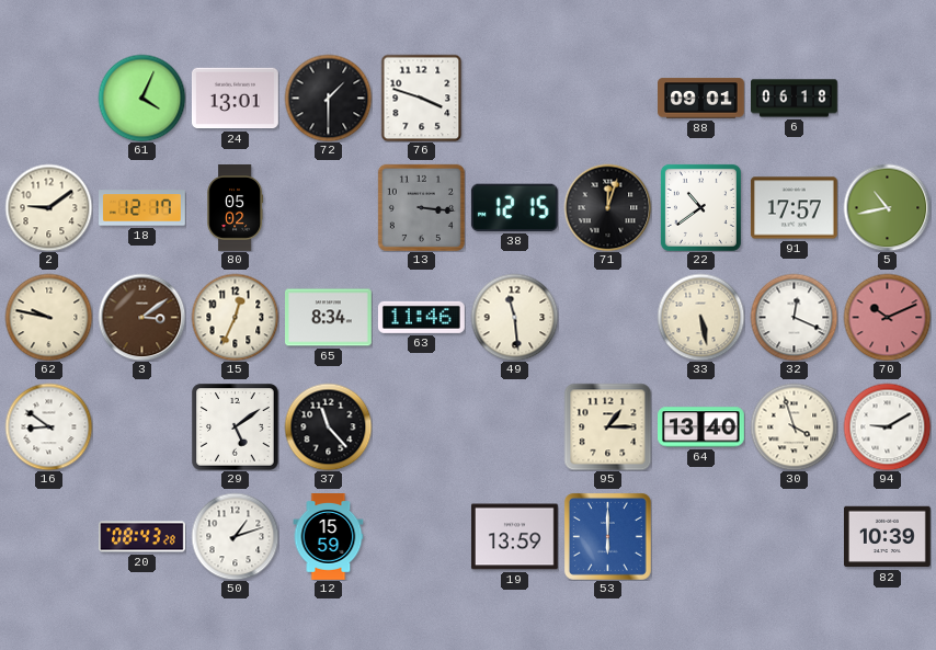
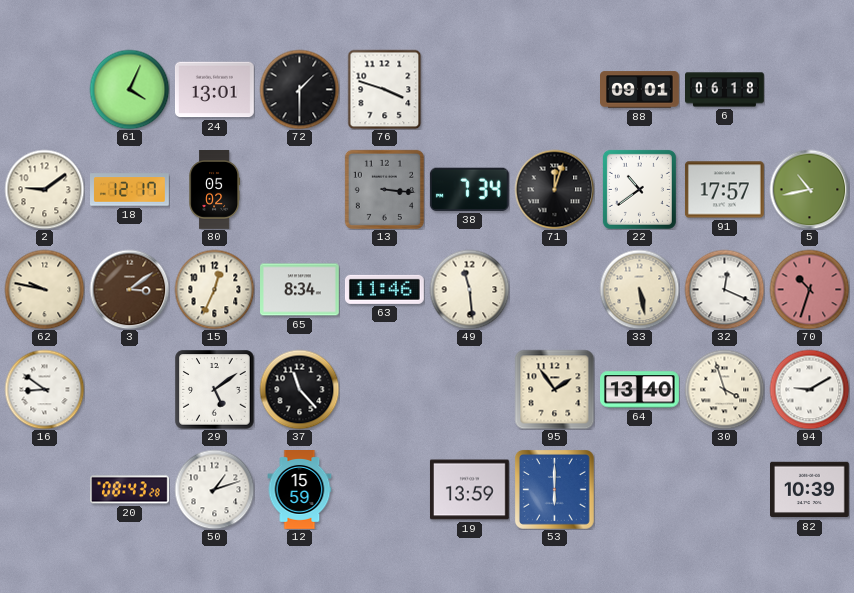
38: 12:15 -> 7:34 (469, 189)
70: 10:11 -> 10:33 (809, 289)
95: 1:15 -> 1:54 (554, 389)
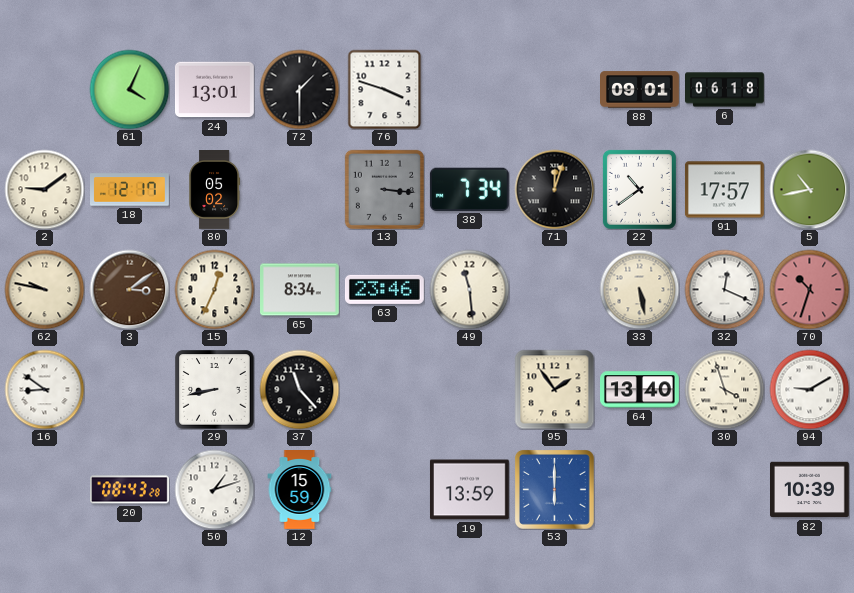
63: 11:46 -> 23:46 (384, 289)
29: 5:09 -> 8:43 (214, 390)
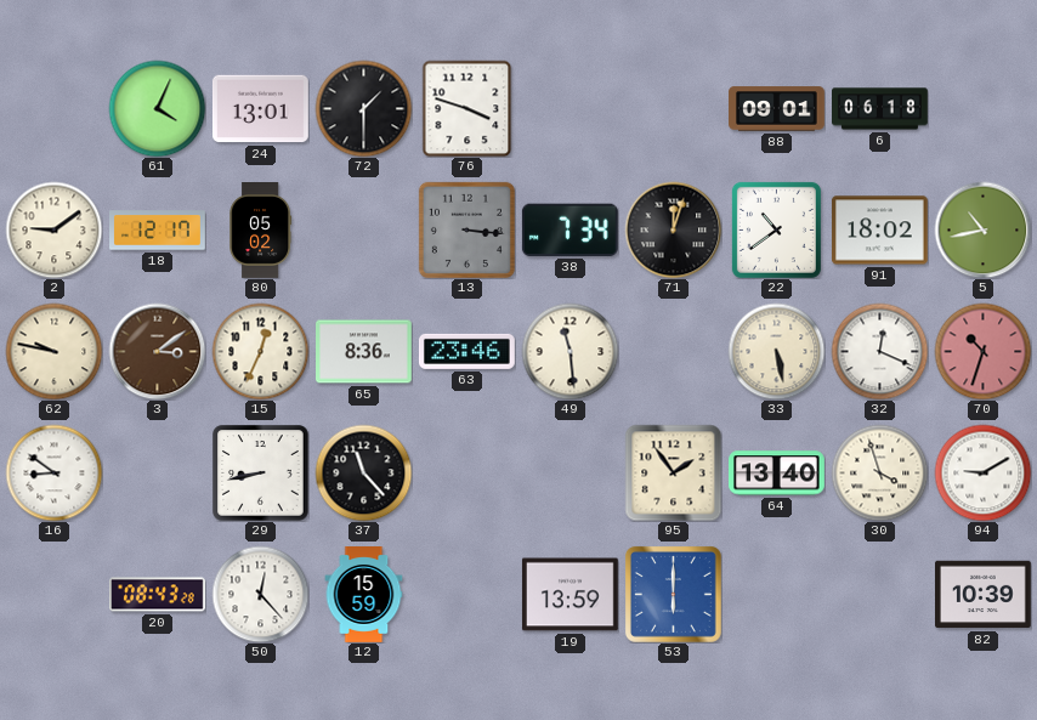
91: 17:57 -> 18:02 (879, 231)
65: 8:34 -> 8:36 (364, 352)
50: 1:12 -> 12:23 (260, 594)
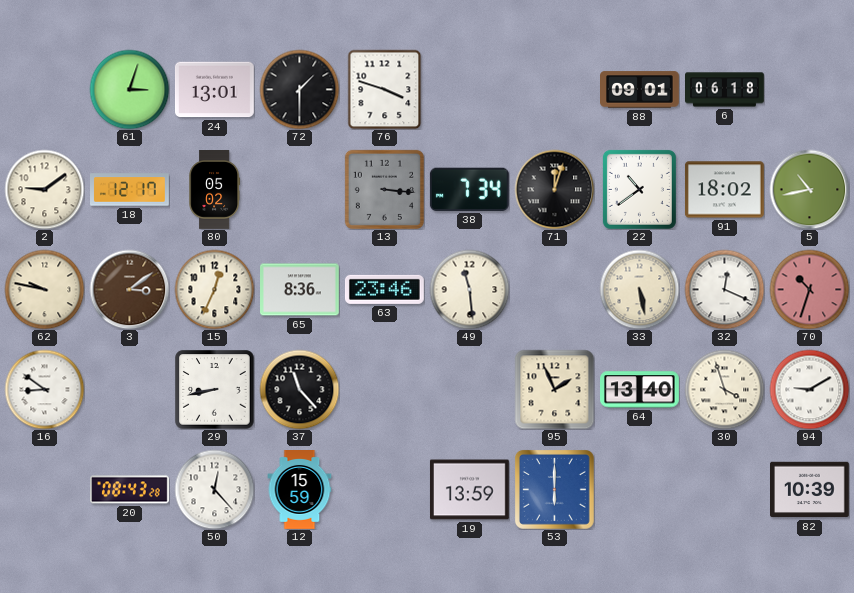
61: 4:04 -> 3:03 (129, 89)
95: 1:54 -> 1:56 (554, 389)
